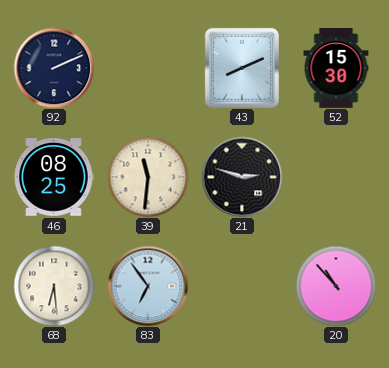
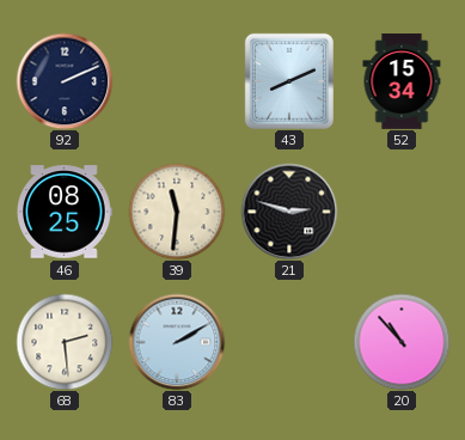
52: 15:30 -> 15:34 (402, 81)
68: 6:29 -> 2:29 (65, 342)
83: 6:54 -> 2:10 (177, 342)
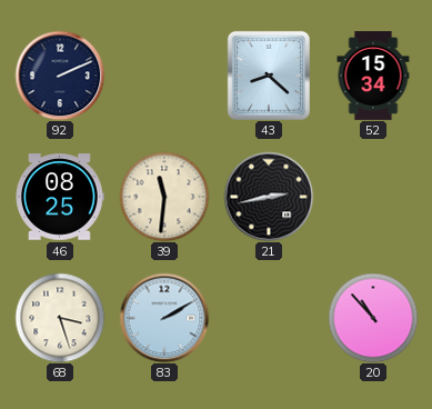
43: 8:11 -> 8:22 (269, 76)
21: 2:48 -> 2:43 (269, 197)
68: 2:29 -> 3:27 (60, 318)
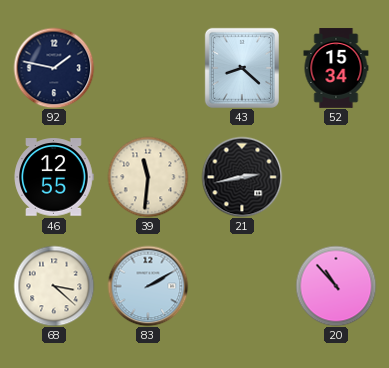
92: 2:11 -> 1:47 (54, 68)
46: 08:25 -> 12:55 (54, 177)
68: 3:27 -> 3:22 (54, 286)
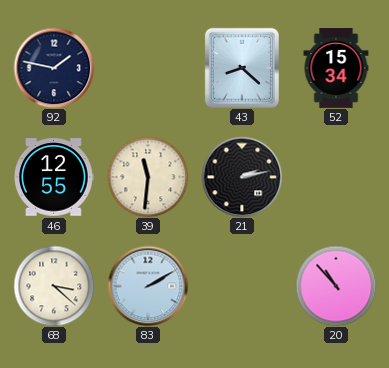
21: 2:43 -> 2:13 (242, 177)
